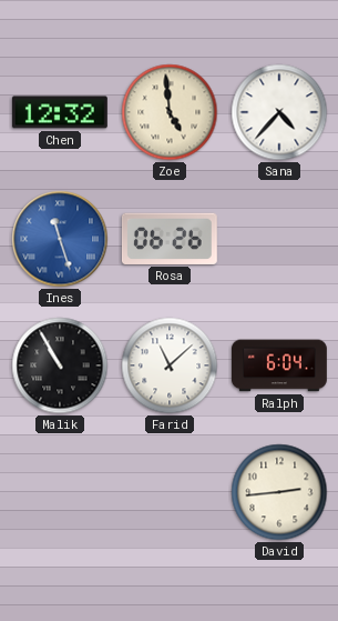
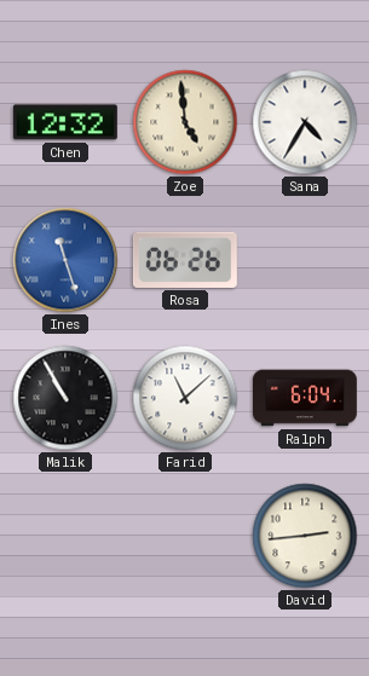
Sana: 4:37 -> 4:35 (305, 122)
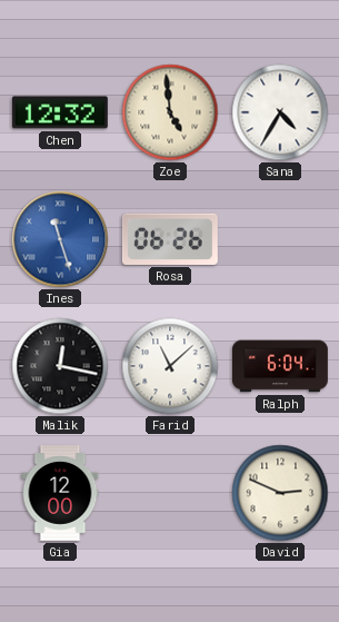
Malik: 10:55 -> 12:17 (60, 366)
Gia: none -> 12:00 (60, 494)
David: 2:44 -> 2:49 (280, 493)
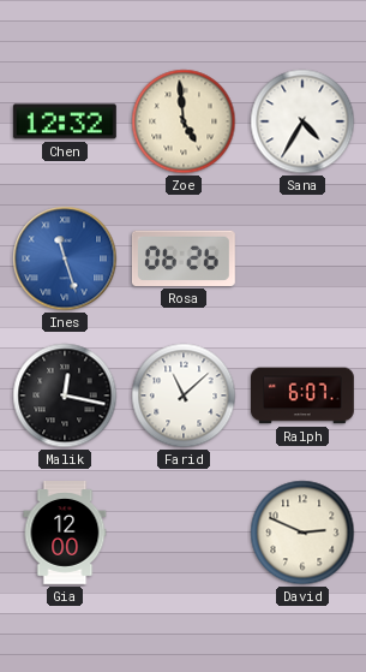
Ralph: 6:04 -> 6:07 (302, 396)
